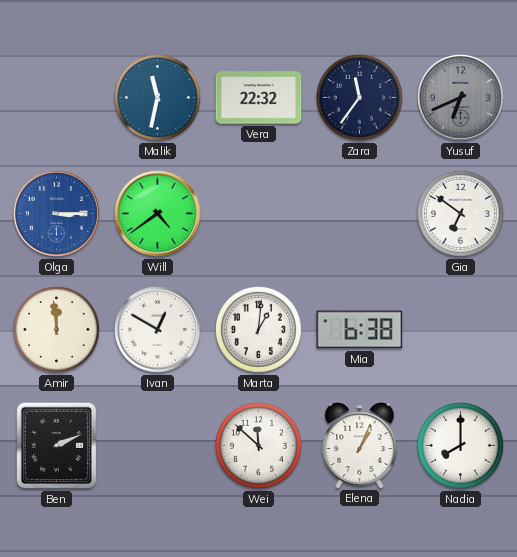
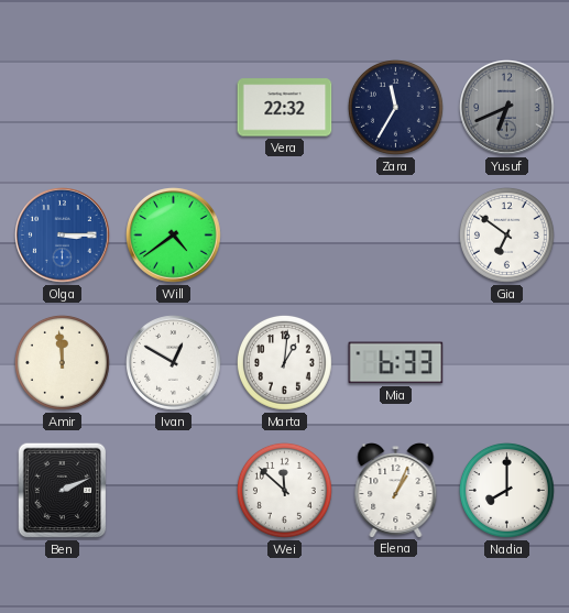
Malik: 11:32 -> none (157, 97)
Zara: 11:36 -> 11:35 (395, 107)
Mia: 6:38 -> 6:33 (396, 363)
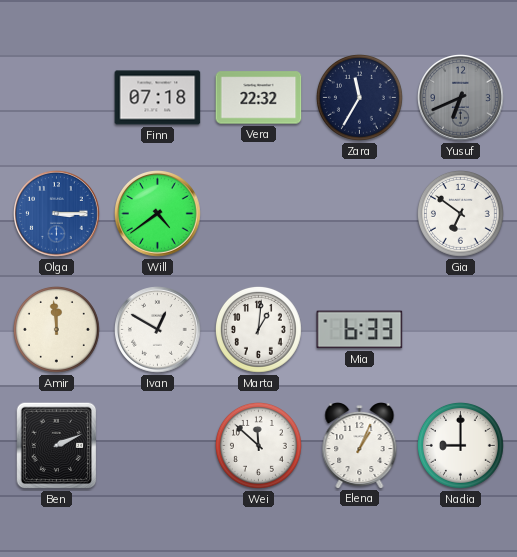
Finn: none -> 07:18 (158, 98)
Nadia: 8:00 -> 9:00 (460, 445)
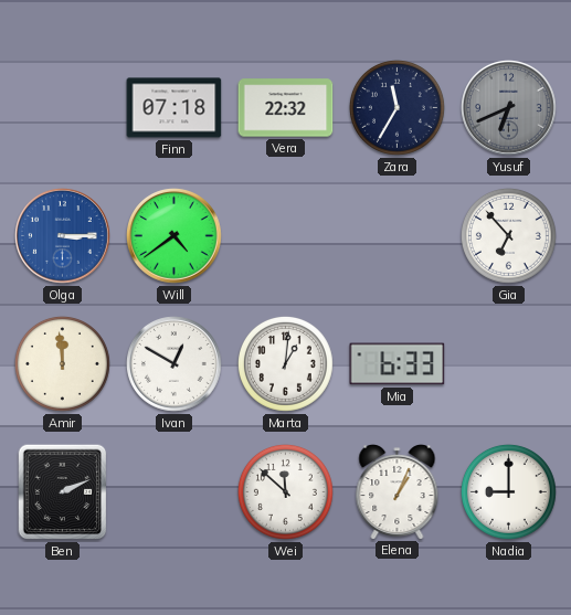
Gia: 6:51 -> 6:53 (508, 235)
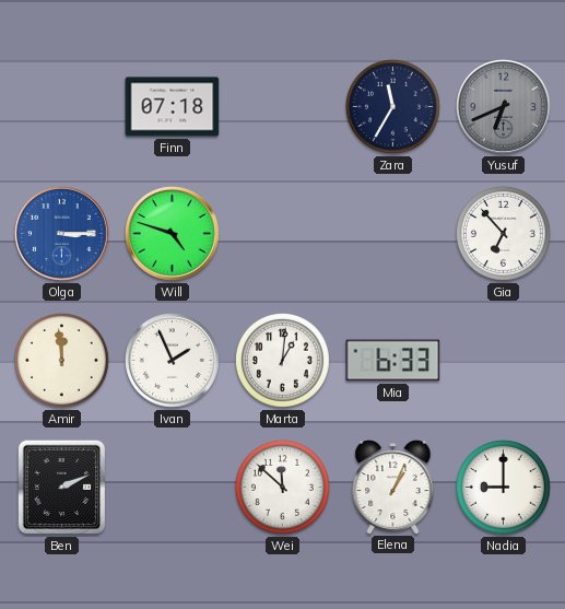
Vera: 22:32 -> none (286, 108)
Will: 4:39 -> 4:48 (173, 234)
Ivan: 12:50 -> 1:56 (173, 361)
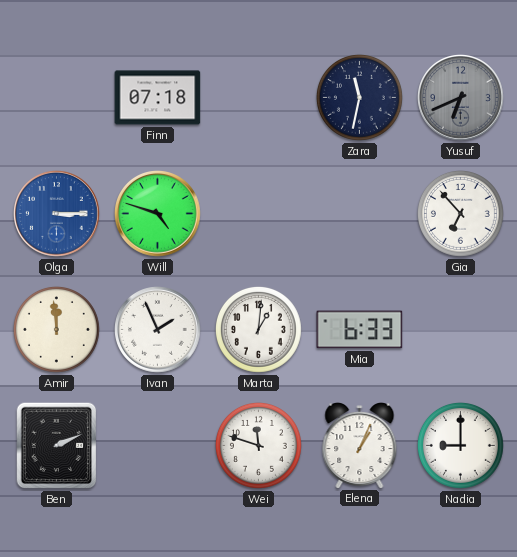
Zara: 11:35 -> 11:32 (359, 97)
Wei: 11:52 -> 11:48 (258, 445)
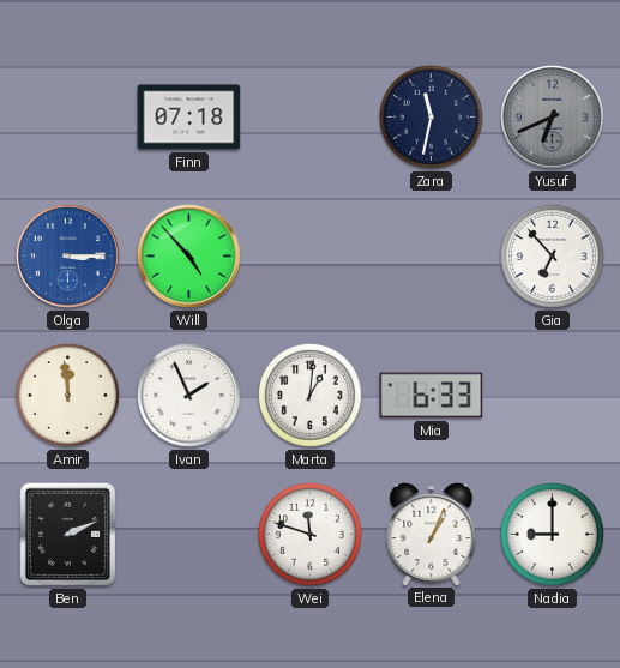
Will: 4:48 -> 4:53 (189, 257)
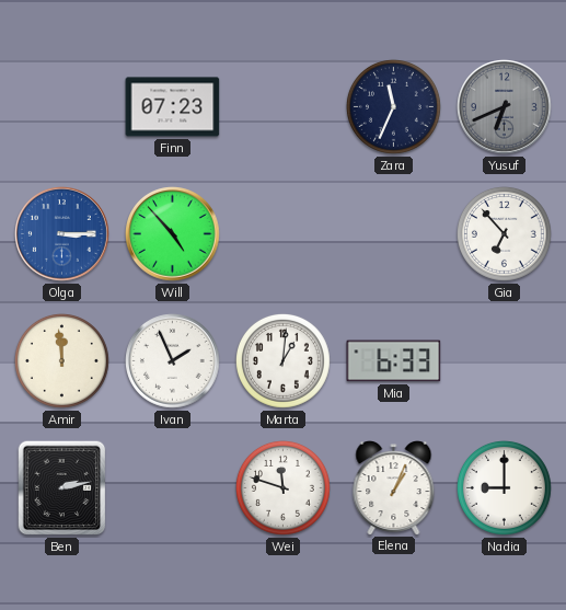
Finn: 07:18 -> 07:23 (173, 107)
Zara: 11:32 -> 11:34 (393, 106)
Ben: 2:11 -> 2:13 (62, 488)
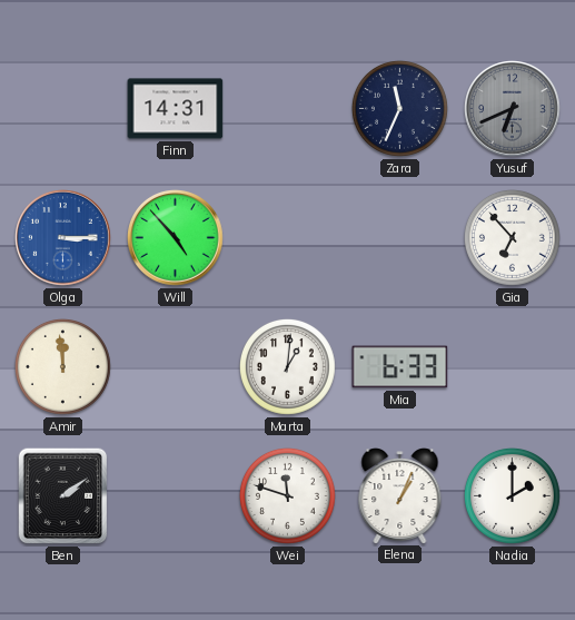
Finn: 07:23 -> 14:31 (176, 109)
Ivan: 1:56 -> none (173, 361)
Ben: 2:13 -> 2:09 (63, 496)
Nadia: 9:00 -> 2:00 (512, 495)
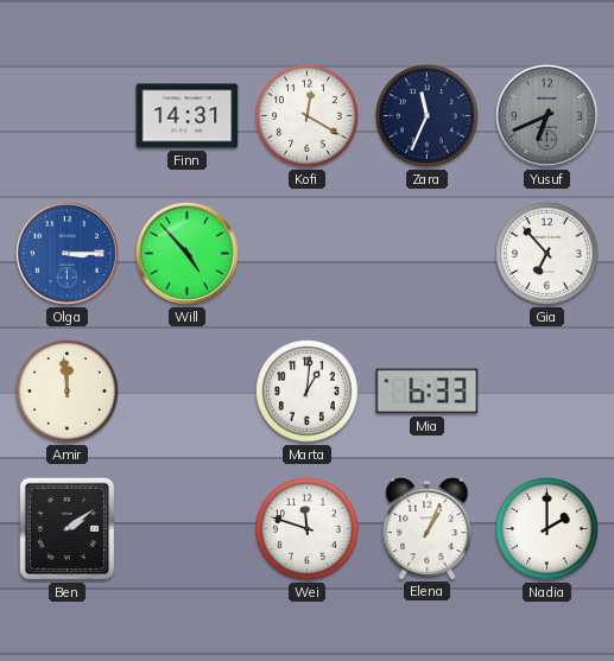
Kofi: none -> 12:20 (306, 115)
